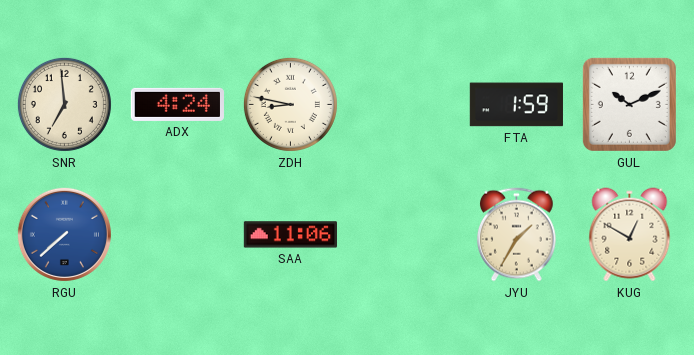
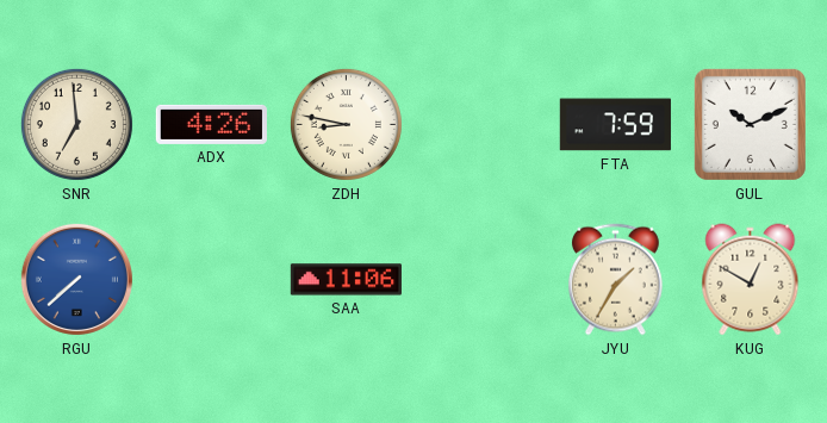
ADX: 4:24 -> 4:26 (211, 124)
FTA: 1:59 -> 7:59 (615, 125)
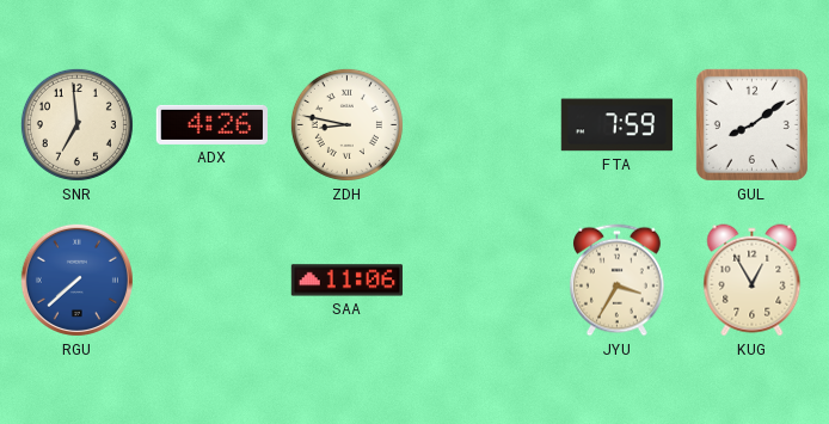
GUL: 10:11 -> 8:09 (751, 124)
JYU: 1:35 -> 3:35 (618, 281)
KUG: 12:50 -> 12:55 (753, 281)
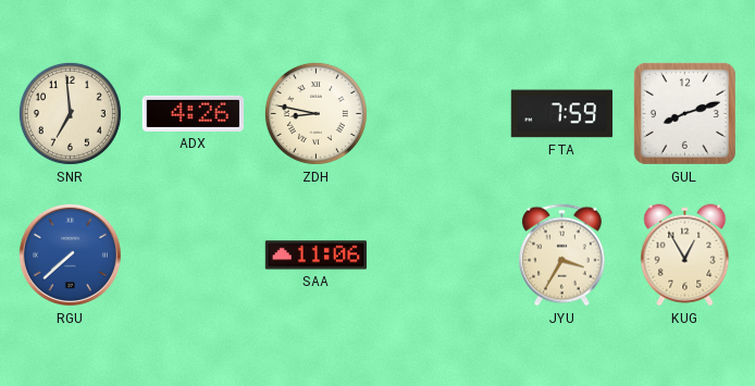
GUL: 8:09 -> 8:12 (684, 113)
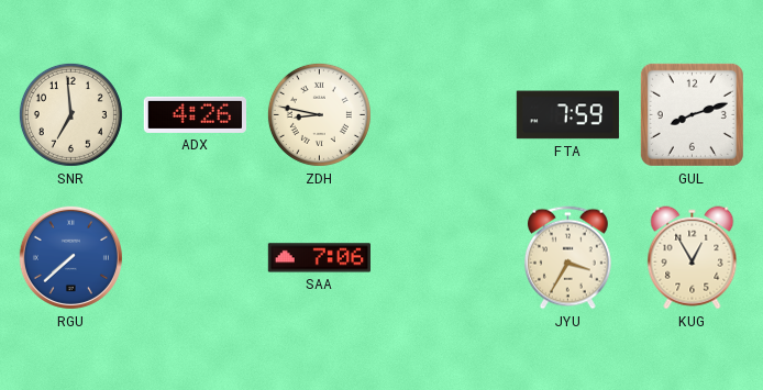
SAA: 11:06 -> 7:06 (319, 258)
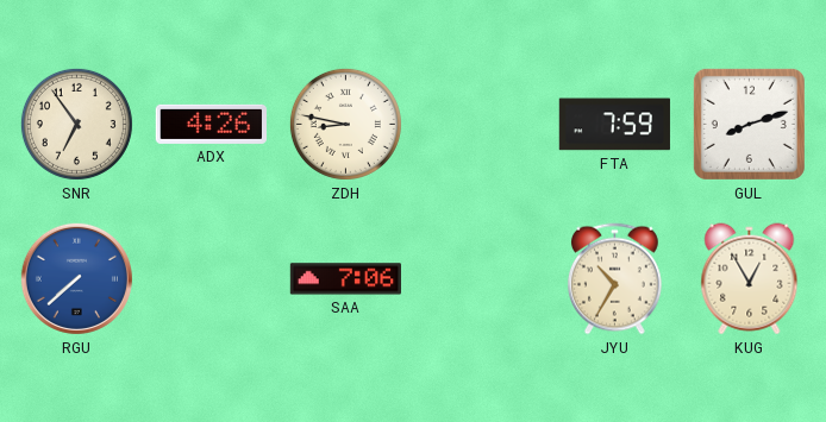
SNR: 6:59 -> 6:54 (76, 124)
JYU: 3:35 -> 10:35 (615, 279)
